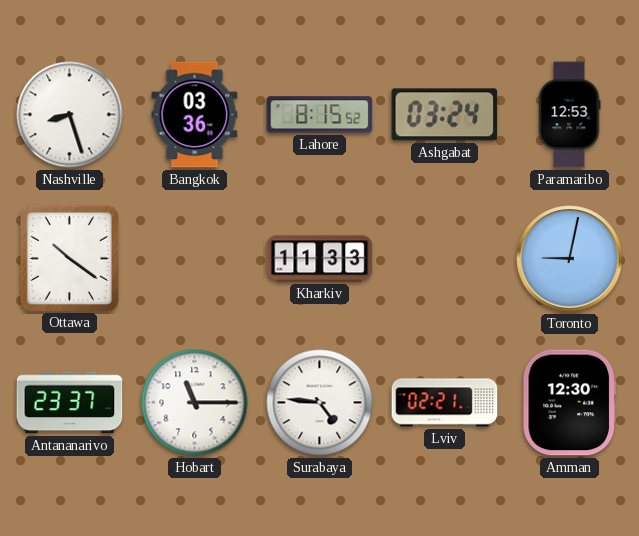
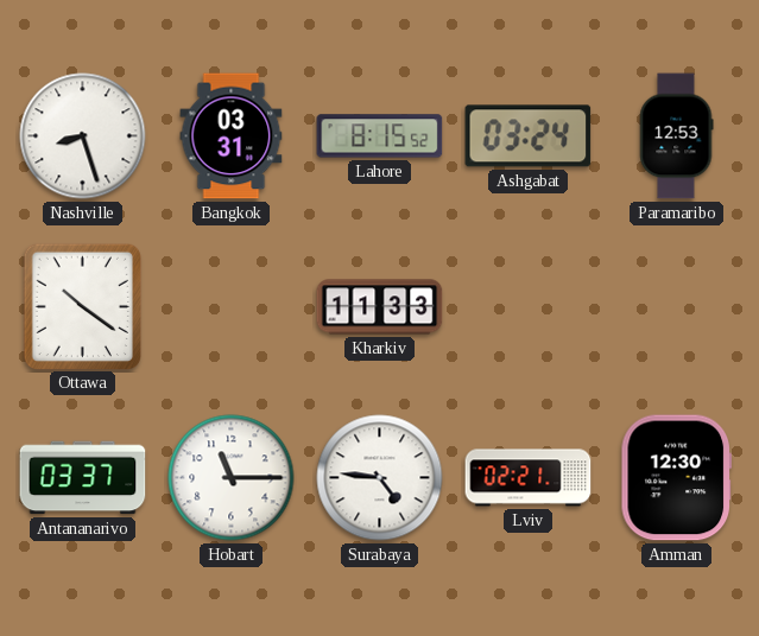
Bangkok: 03:36 -> 03:31 (232, 136)
Toronto: 9:02 -> none (570, 259)
Antananarivo: 23:37 -> 03:37 (83, 478)
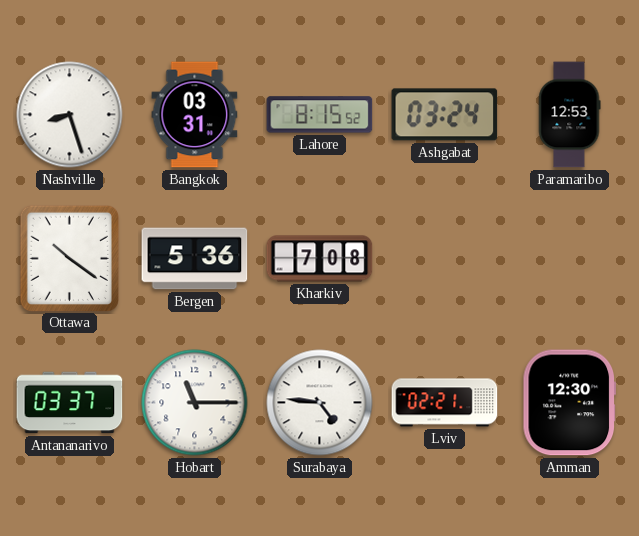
Bergen: none -> 5:36 (195, 259)
Kharkiv: 11:33 -> 7:08 (320, 259)
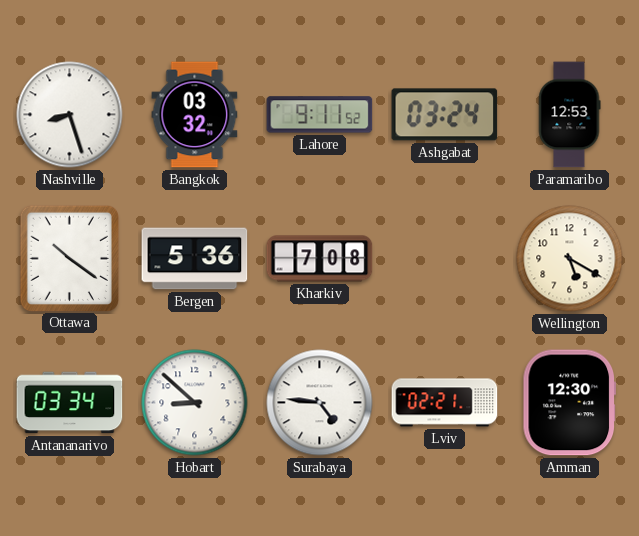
Bangkok: 03:31 -> 03:32 (195, 115)
Lahore: 8:15 -> 9:11 (320, 115)
Wellington: none -> 5:20 (570, 259)
Antananarivo: 03:37 -> 03:34 (70, 403)
Hobart: 11:15 -> 8:52 (195, 403)
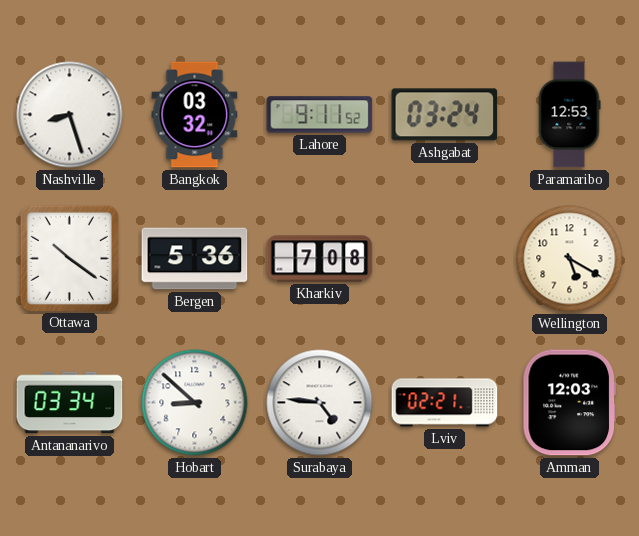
Amman: 12:30 -> 12:03 (569, 403)
